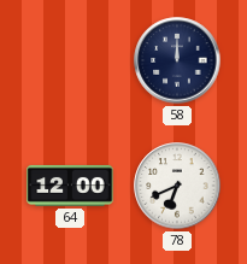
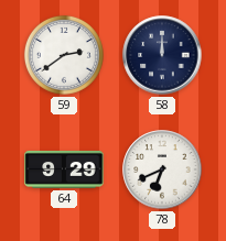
59: none -> 2:39 (64, 55)
64: 12:00 -> 9:29 (64, 169)
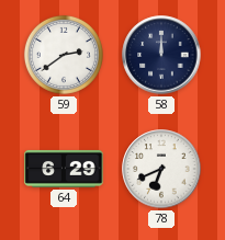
64: 9:29 -> 6:29 (64, 169)
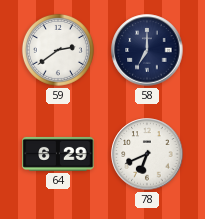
58: 12:00 -> 7:00 (147, 50)
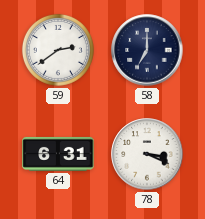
64: 6:29 -> 6:31 (58, 154)
78: 6:41 -> 3:19 (147, 154)
